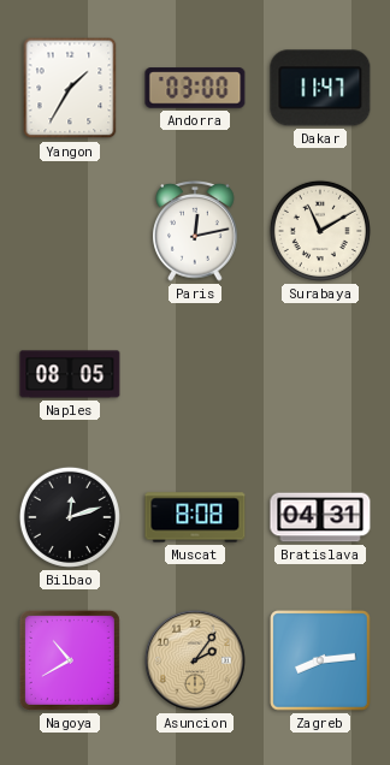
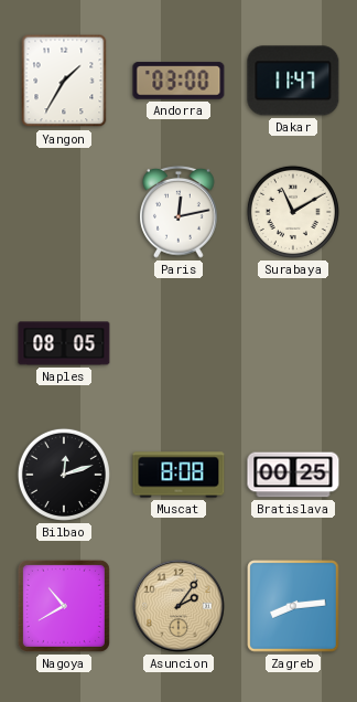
Bratislava: 04:31 -> 00:25 (293, 475)
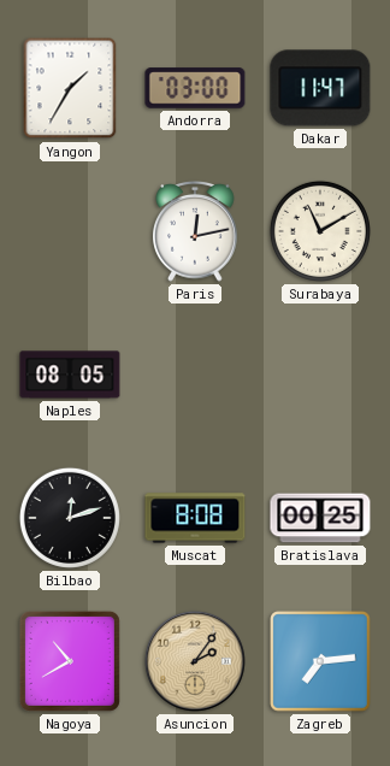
Zagreb: 8:14 -> 7:14 (320, 661)
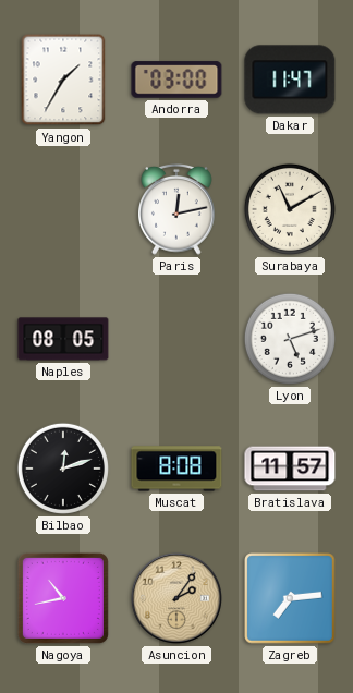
Lyon: none -> 5:12 (290, 339)
Bratislava: 00:25 -> 11:57 (290, 469)
Nagoya: 10:40 -> 10:43 (63, 598)
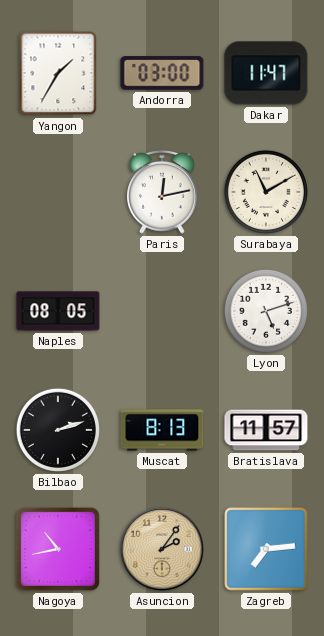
Bilbao: 12:12 -> 2:12 (58, 430)
Muscat: 8:08 -> 8:13 (162, 430)
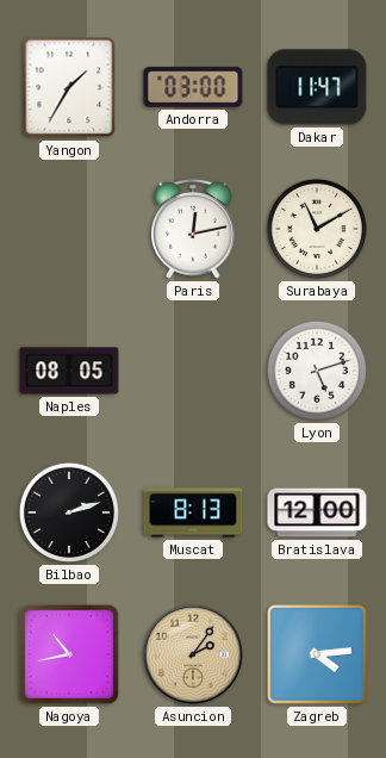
Bratislava: 11:57 -> 12:00 (317, 512)
Zagreb: 7:14 -> 4:14 (317, 654)
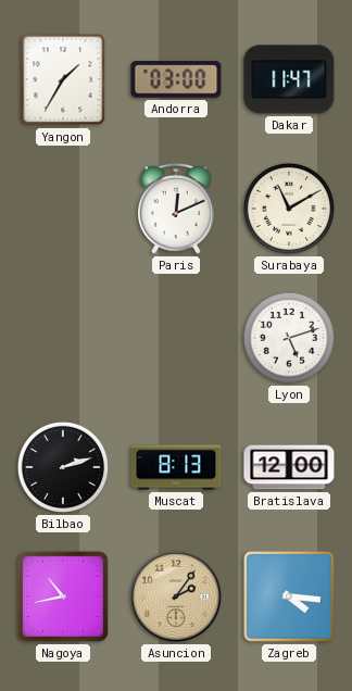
Paris: 12:13 -> 12:11 (176, 209)
Naples: 08:05 -> none (69, 371)
Zagreb: 4:14 -> 4:16 (289, 596)
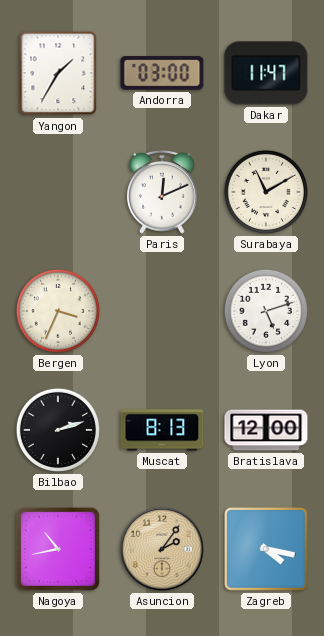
Bergen: none -> 3:34 (58, 311)
Zagreb: 4:16 -> 4:17 (266, 549)
